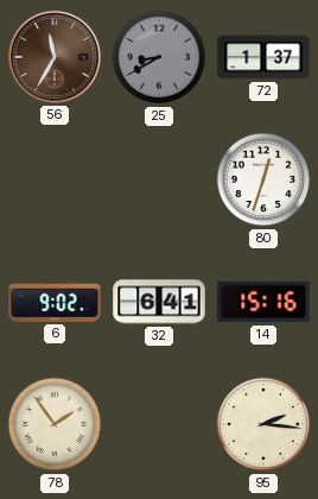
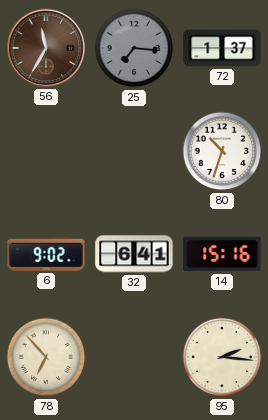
25: 8:40 -> 7:16 (134, 48)
80: 12:33 -> 10:33 (222, 151)
78: 1:54 -> 6:53 (46, 357)
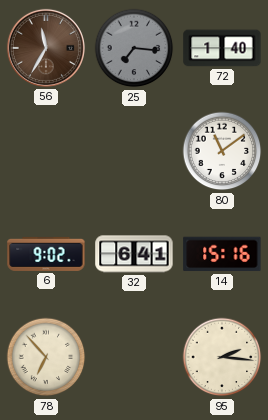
72: 1:37 -> 1:40 (222, 48)
80: 10:33 -> 11:09 (222, 151)
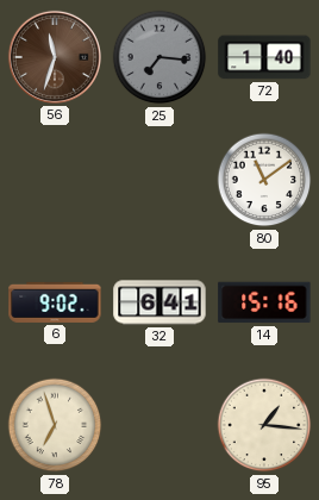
56: 11:35 -> 11:33 (55, 57)
78: 6:53 -> 6:57 (55, 425)
95: 2:16 -> 1:16 (264, 425)
